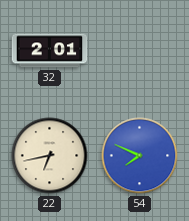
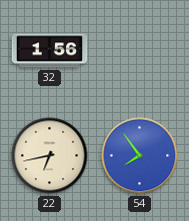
32: 2:01 -> 1:56 (50, 51)
54: 7:49 -> 7:54 (140, 156)
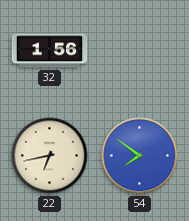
54: 7:54 -> 7:51 (140, 156)
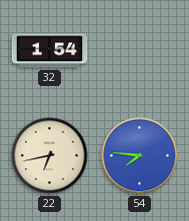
32: 1:56 -> 1:54 (50, 51)
54: 7:51 -> 7:46 (140, 156)
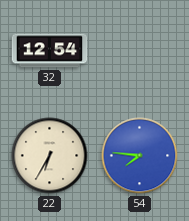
32: 1:54 -> 12:54 (50, 51)
22: 6:43 -> 6:35 (50, 156)
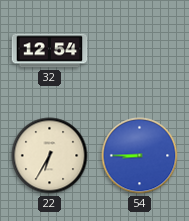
54: 7:46 -> 8:45 (140, 156)
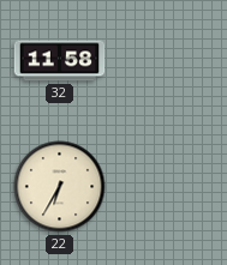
32: 12:54 -> 11:58 (60, 61)
54: 8:45 -> none (140, 156)
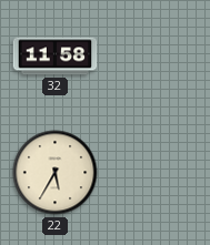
22: 6:35 -> 5:35 (56, 173)
